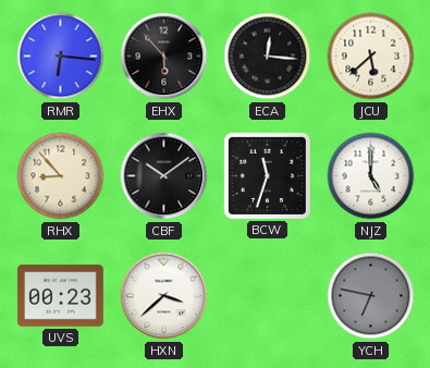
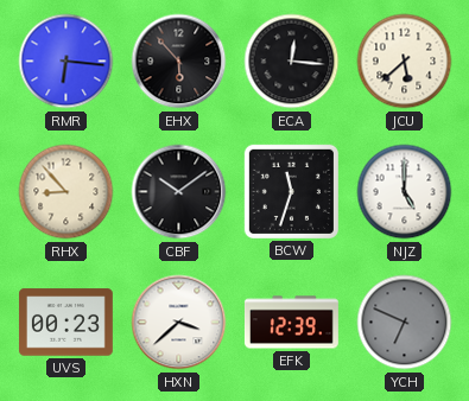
EFK: none -> 12:39 (291, 323)
YCH: 6:47 -> 6:49 (405, 323)
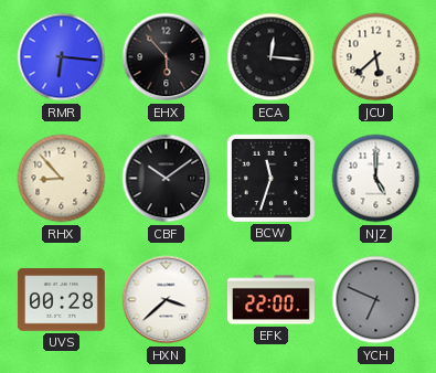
UVS: 00:23 -> 00:28 (61, 300)
EFK: 12:39 -> 22:00 (270, 300)
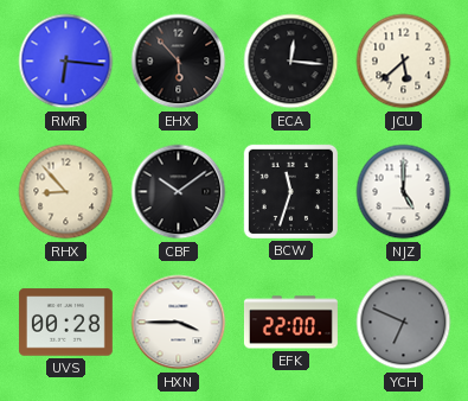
HXN: 3:38 -> 3:45 (179, 323)
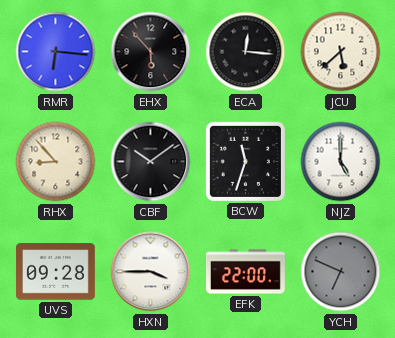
UVS: 00:28 -> 09:28 (55, 272)
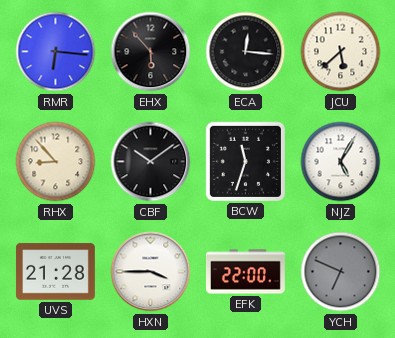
NJZ: 5:00 -> 5:05 (341, 162)
UVS: 09:28 -> 21:28 (55, 272)
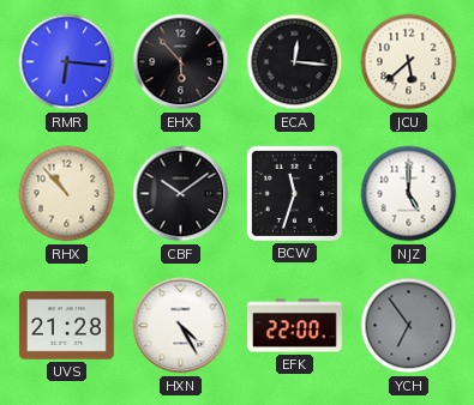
RHX: 8:53 -> 10:53 (67, 194)
NJZ: 5:05 -> 5:00 (409, 194)
HXN: 3:45 -> 4:25 (181, 326)
YCH: 6:49 -> 6:54 (409, 326)
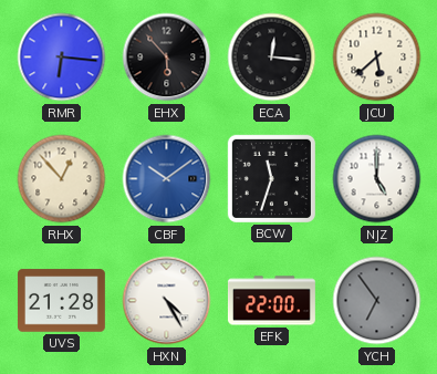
RHX: 10:53 -> 12:53 (62, 179)
CBF dial: black -> blue (167, 179)
